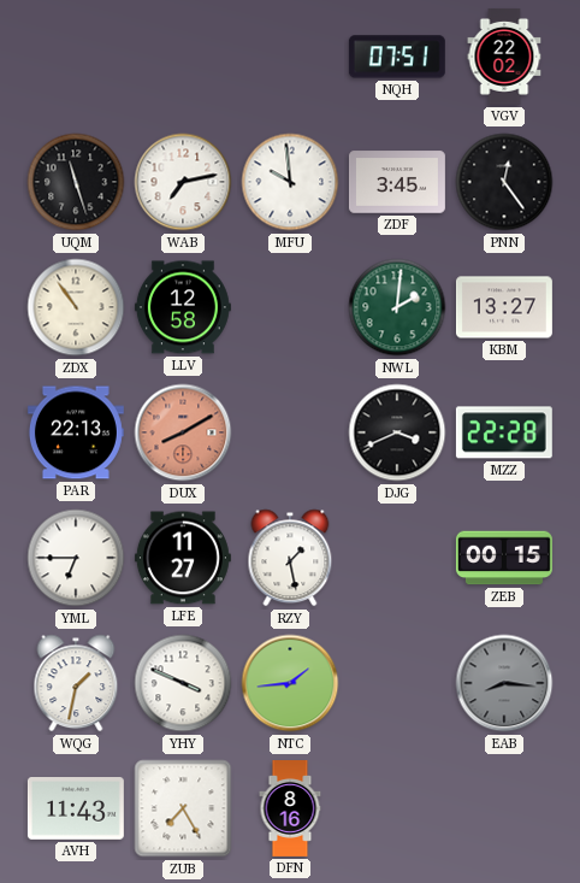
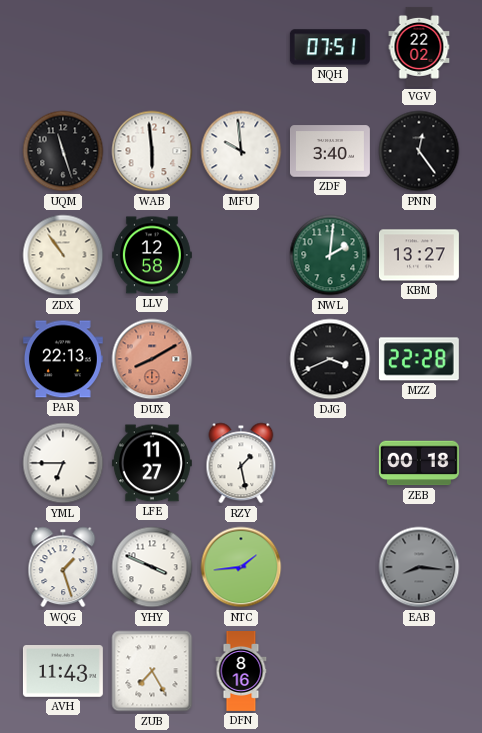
WAB: 7:13 -> 5:59 (152, 151)
ZDF: 3:45 -> 3:40 (330, 151)
ZEB: 00:15 -> 00:18 (419, 463)
WQG: 1:32 -> 1:27 (63, 567)
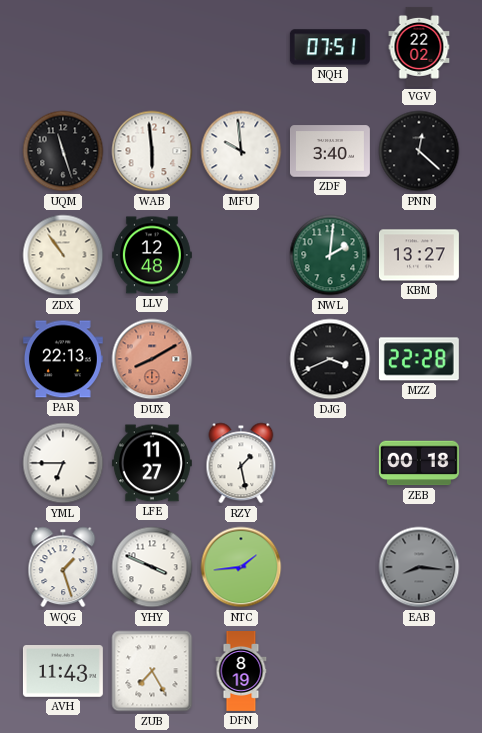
PNN: 12:24 -> 12:22 (419, 151)
LLV: 12:58 -> 12:48 (152, 255)
DFN: 8:16 -> 8:19 (241, 672)
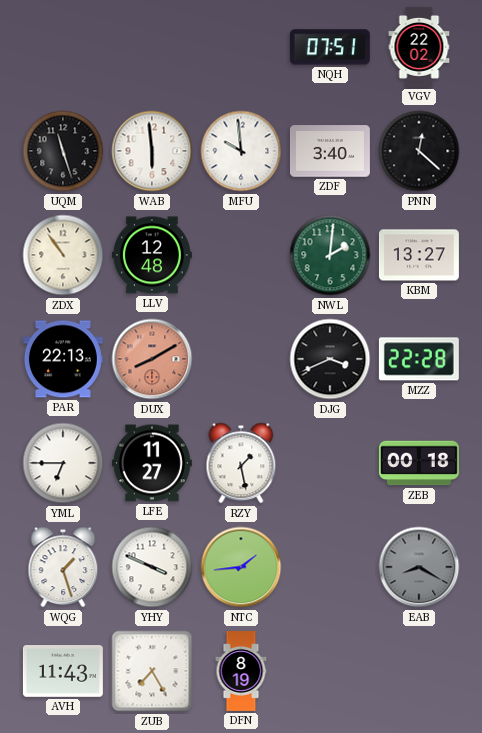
EAB: 8:16 -> 8:20 (419, 567)
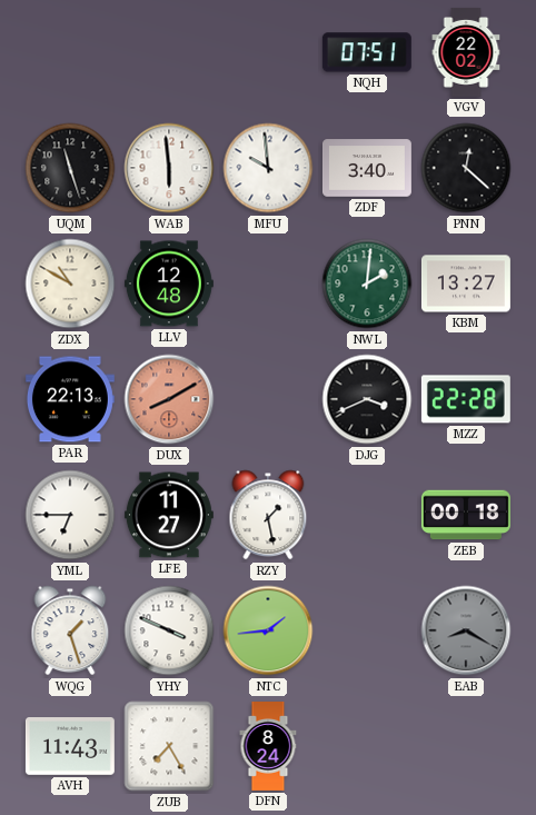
ZDX: 10:54 -> 10:50 (70, 284)
DFN: 8:19 -> 8:24 (268, 747)
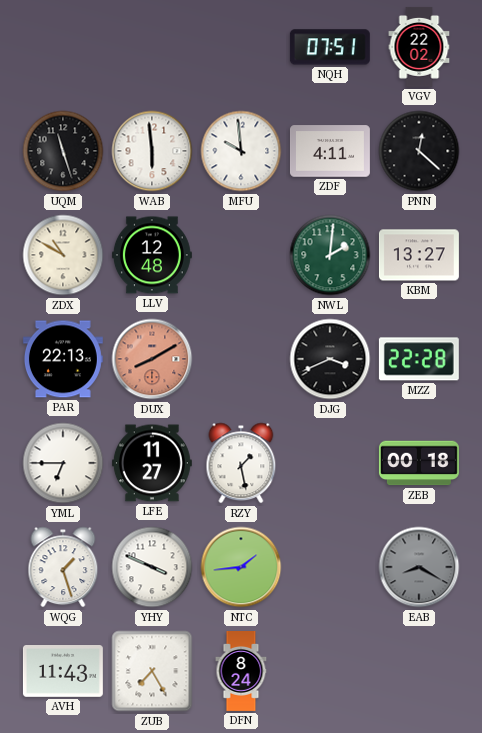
ZDF: 3:40 -> 4:11 (330, 151)
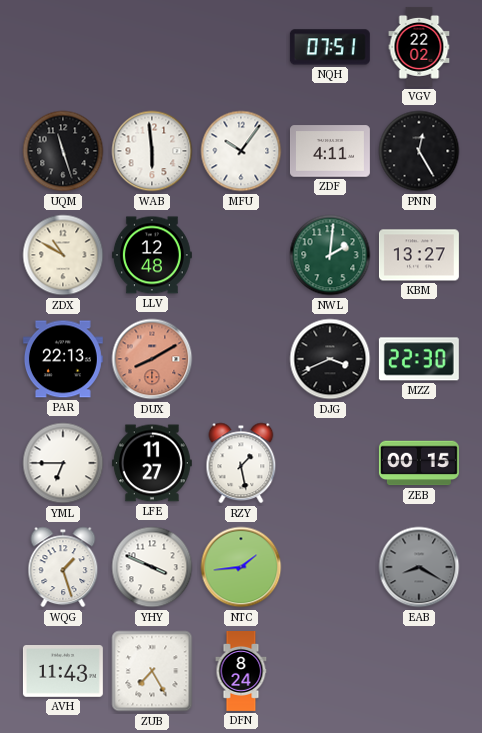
MFU: 9:59 -> 10:06 (241, 151)
PNN: 12:22 -> 12:25 (419, 151)
MZZ: 22:28 -> 22:30 (419, 359)
ZEB: 00:18 -> 00:15 (419, 463)
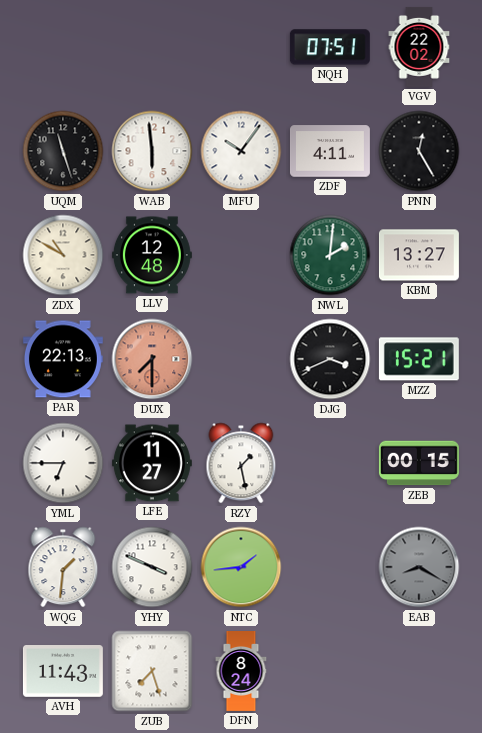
DUX: 8:10 -> 7:30 (152, 359)
MZZ: 22:30 -> 15:21 (419, 359)
WQG: 1:27 -> 1:31 (63, 567)
ZUB: 7:25 -> 7:27 (152, 671)
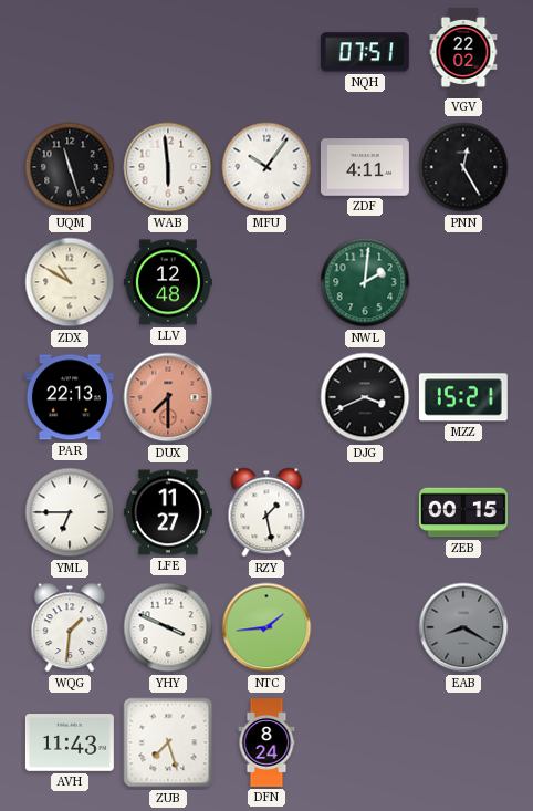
KBM: 13:27 -> none (419, 255)
